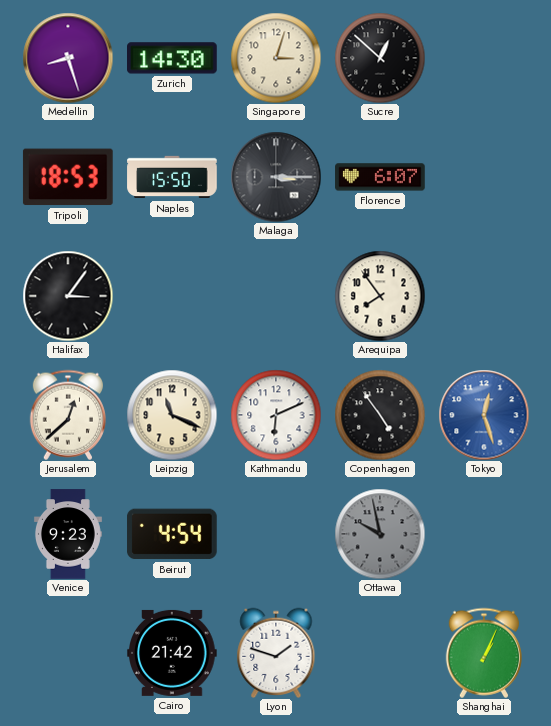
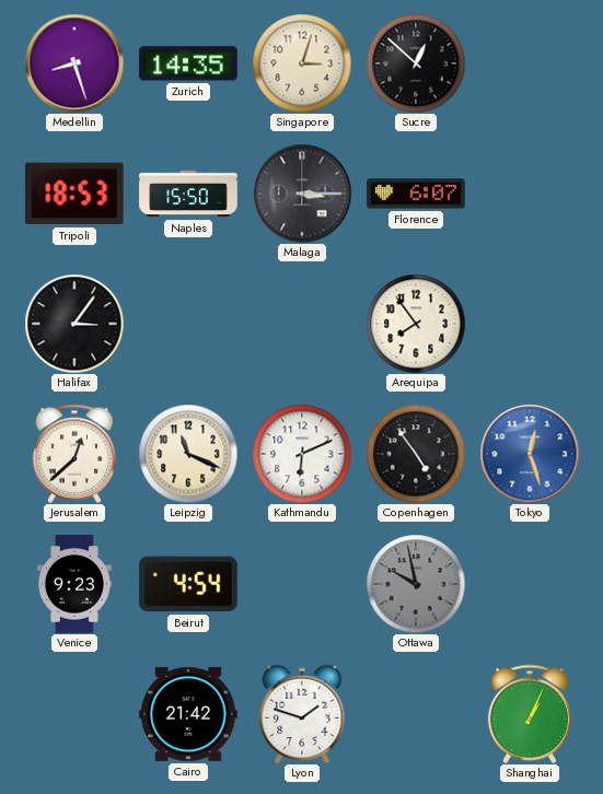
Zurich: 14:30 -> 14:35 (189, 63)
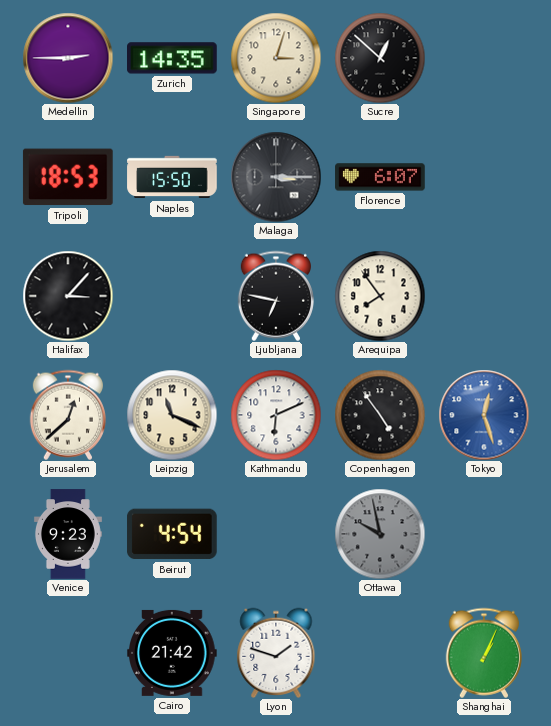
Medellin: 8:27 -> 2:45 (68, 58)
Halifax: 3:06 -> 3:07 (68, 296)
Ljubljana: none -> 6:47 (276, 296)
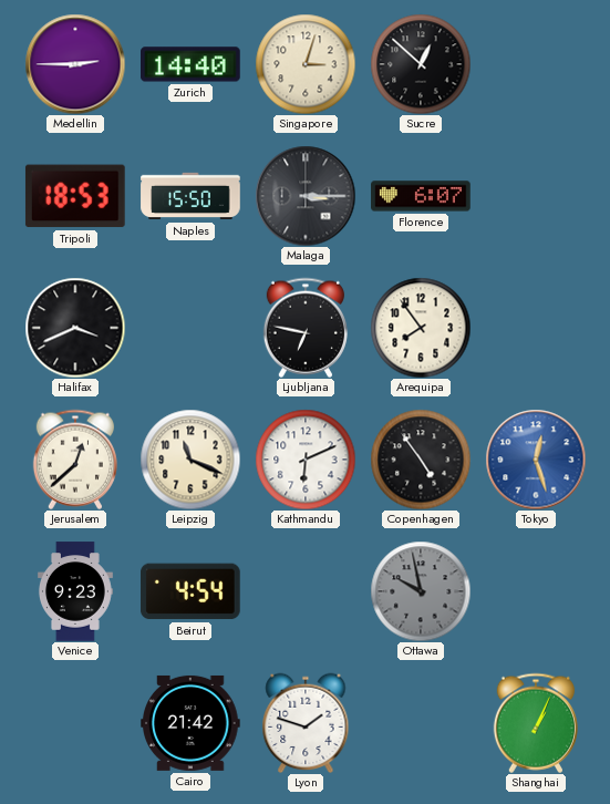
Zurich: 14:35 -> 14:40 (192, 64)
Halifax: 3:07 -> 3:41 (75, 328)
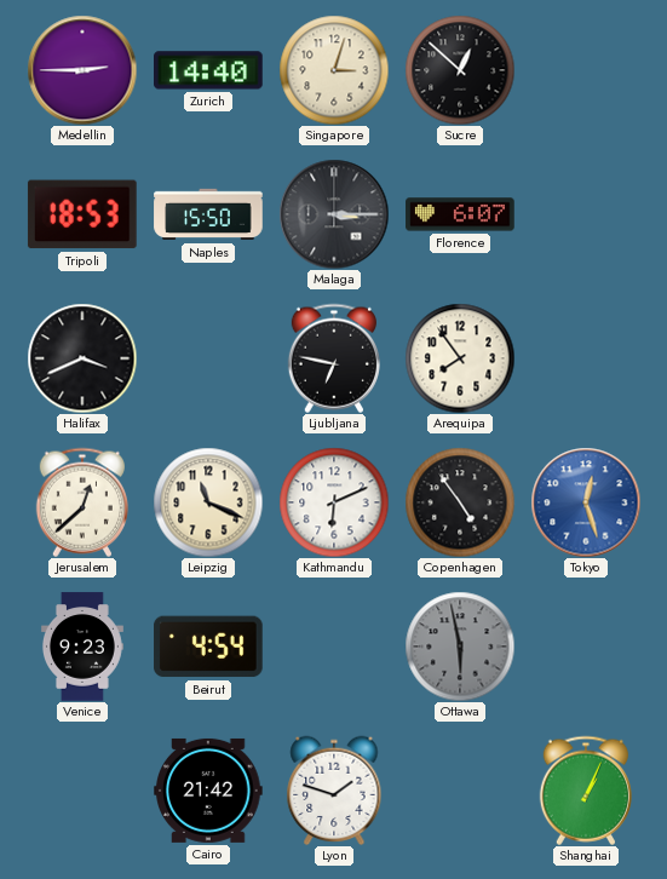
Ottawa: 9:58 -> 5:58 (460, 647)
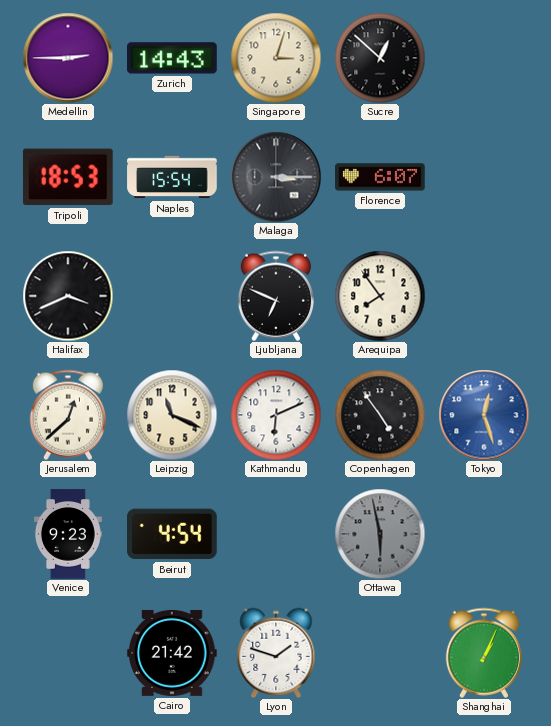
Zurich: 14:40 -> 14:43 (173, 58)
Naples: 15:50 -> 15:54 (172, 177)
Ljubljana: 6:47 -> 6:49 (276, 296)
